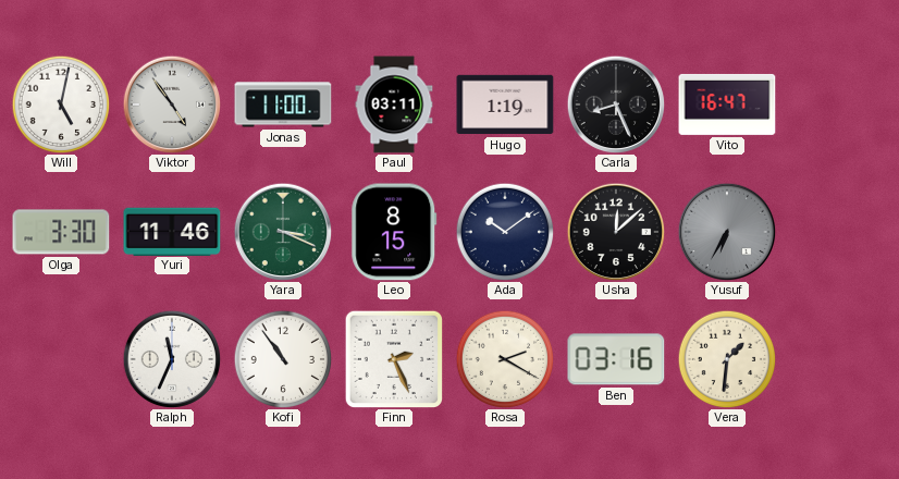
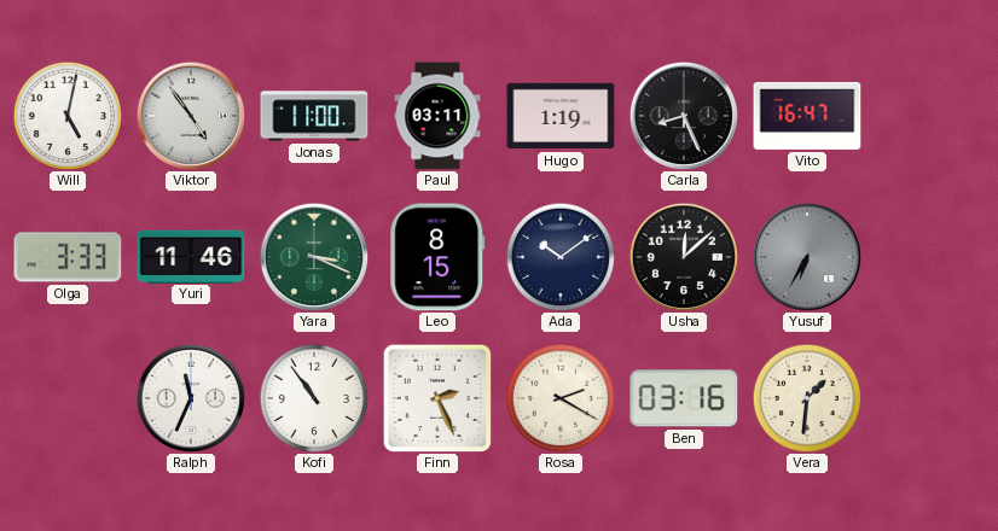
Olga: 3:30 -> 3:33 (68, 257)
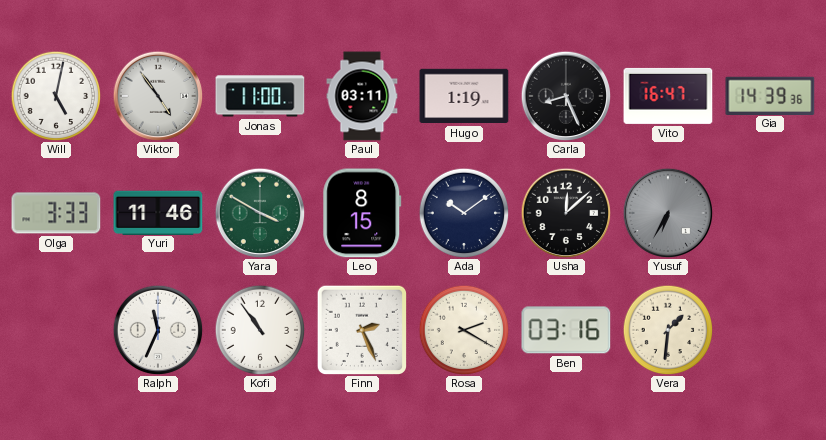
Gia: none -> 14:39 (770, 95)
Yara: 3:19 -> 3:50 (260, 213)
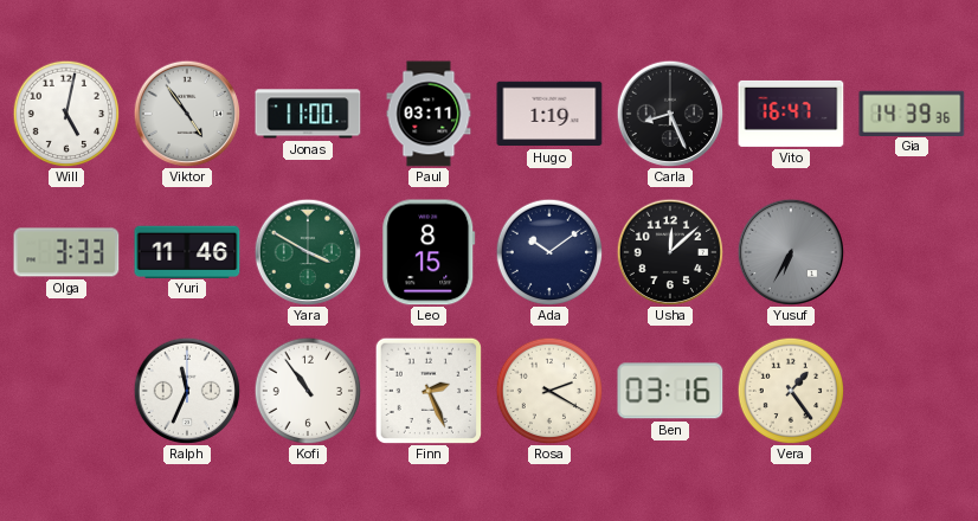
Vera: 1:31 -> 1:24 (791, 391)
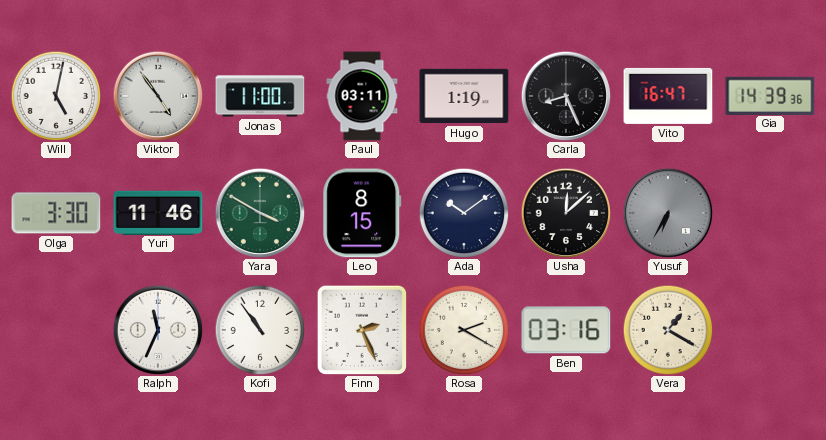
Olga: 3:33 -> 3:30 (56, 213)
Vera: 1:24 -> 1:20 (668, 330)
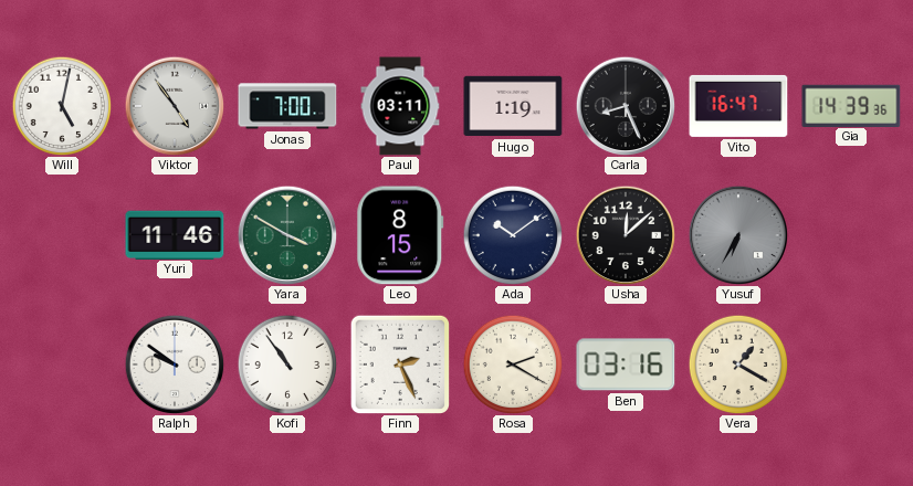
Jonas: 11:00 -> 7:00 (287, 106)
Olga: 3:30 -> none (56, 213)
Ralph: 11:34 -> 9:51 (175, 364)
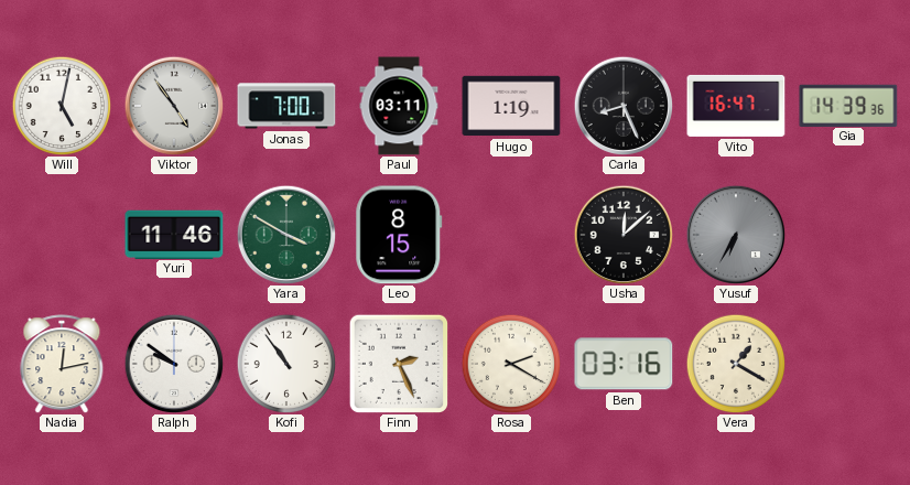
Ada: 10:09 -> none (513, 235)
Nadia: none -> 12:13 (62, 364)
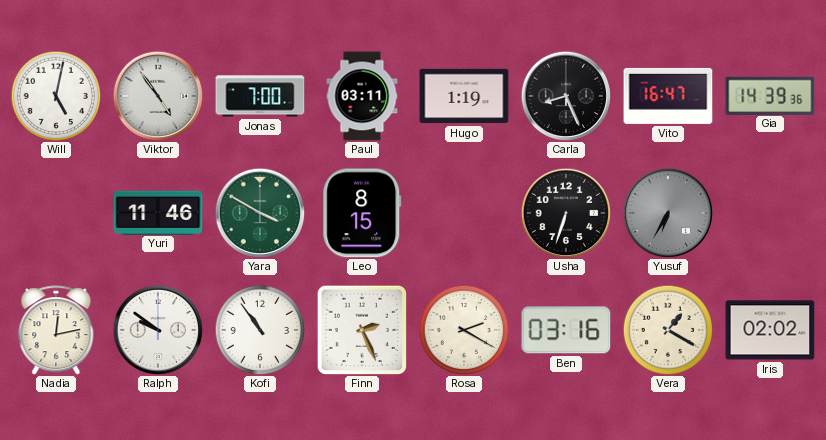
Usha: 12:08 -> 6:33 (566, 213)
Iris: none -> 02:02 (770, 330)
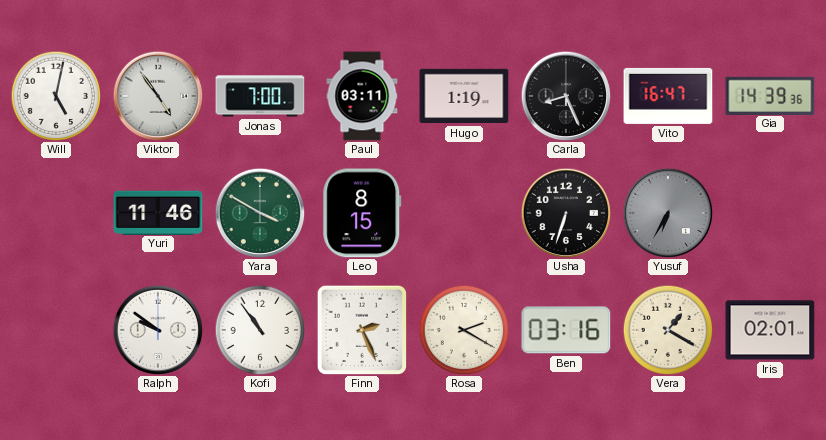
Nadia: 12:13 -> none (56, 330)
Iris: 02:02 -> 02:01 (770, 330)
